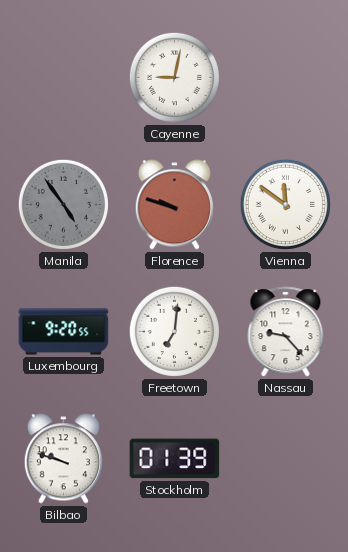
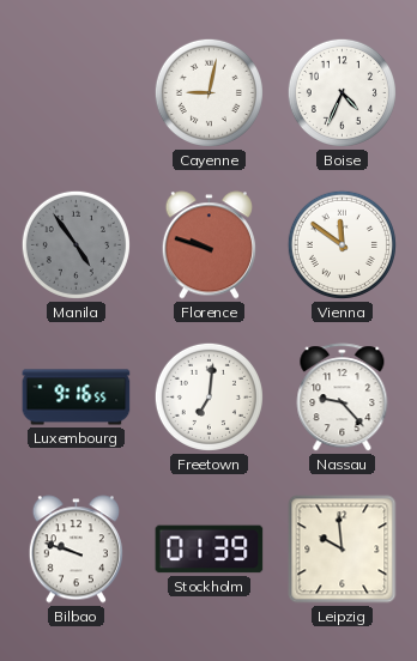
Boise: none -> 4:34 (342, 92)
Luxembourg: 9:20 -> 9:16 (77, 398)
Leipzig: none -> 9:59 (343, 550)
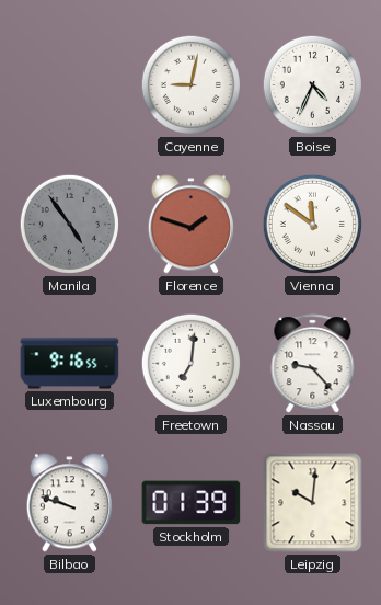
Florence: 9:48 -> 1:48 (190, 225)
Leipzig: 9:59 -> 10:01 (313, 503)
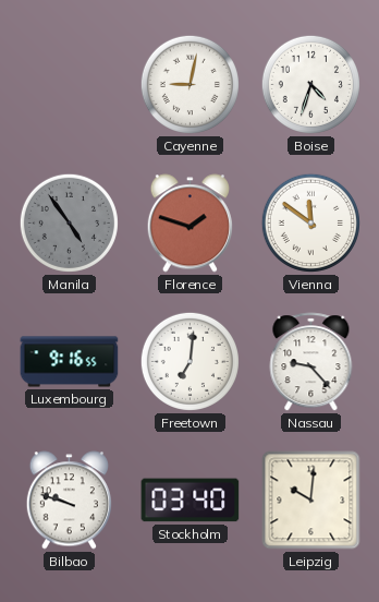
Boise: 4:34 -> 4:33 (310, 84)
Stockholm: 01:39 -> 03:40 (191, 501)
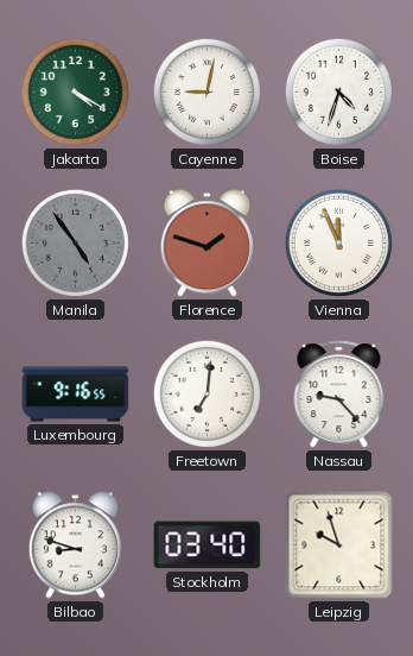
Jakarta: none -> 4:20 (75, 92)
Vienna: 11:51 -> 11:56 (338, 242)
Bilbao: 9:48 -> 8:48 (75, 545)
Leipzig: 10:01 -> 9:57 (339, 545)
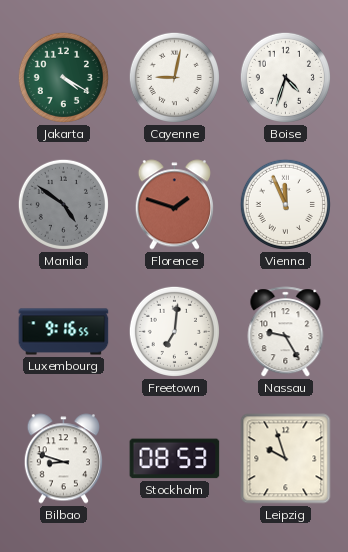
Manila: 4:54 -> 4:51 (63, 204)
Nassau: 9:23 -> 9:25 (286, 332)
Stockholm: 03:40 -> 08:53 (175, 459)
